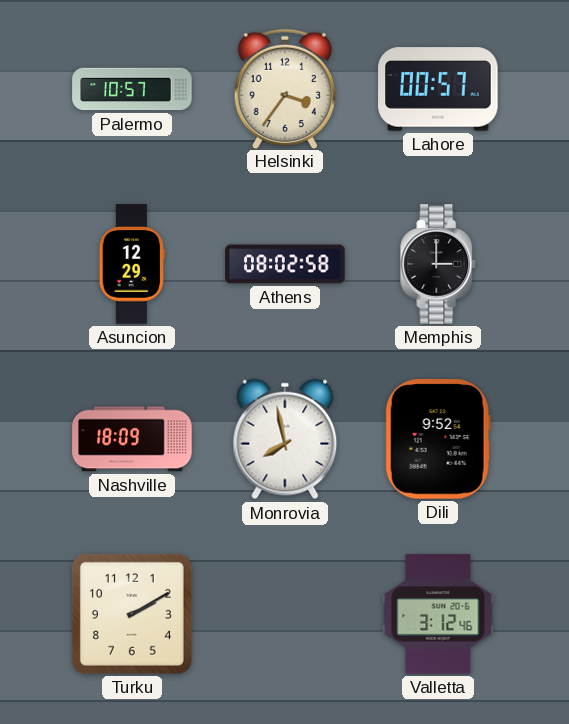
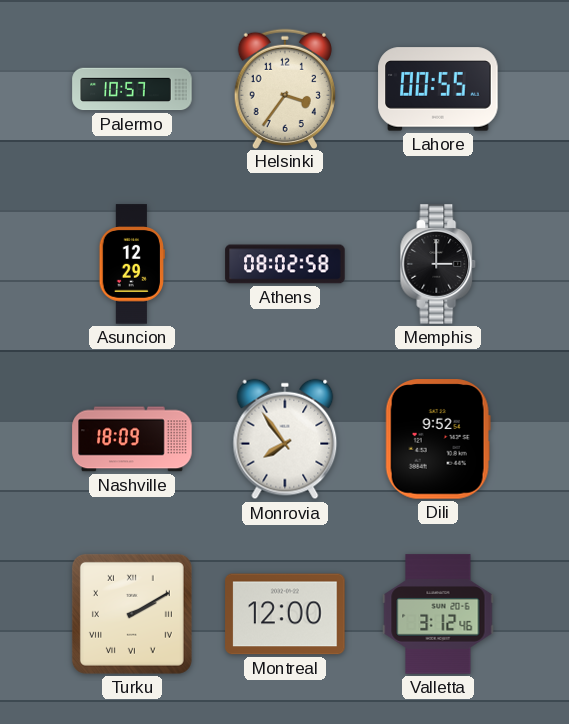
Lahore: 00:57 -> 00:55 (438, 89)
Monrovia: 7:58 -> 7:54 (285, 439)
Turku numerals: Arabic -> Roman (132, 614)
Montreal: none -> 12:00 (285, 614)
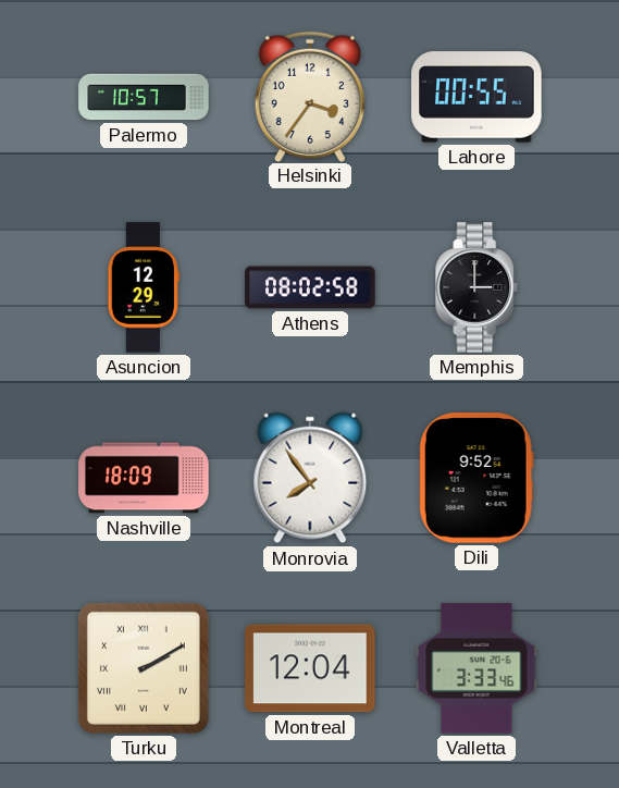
Montreal: 12:00 -> 12:04 (310, 668)
Valletta: 3:12 -> 3:33 (476, 668)
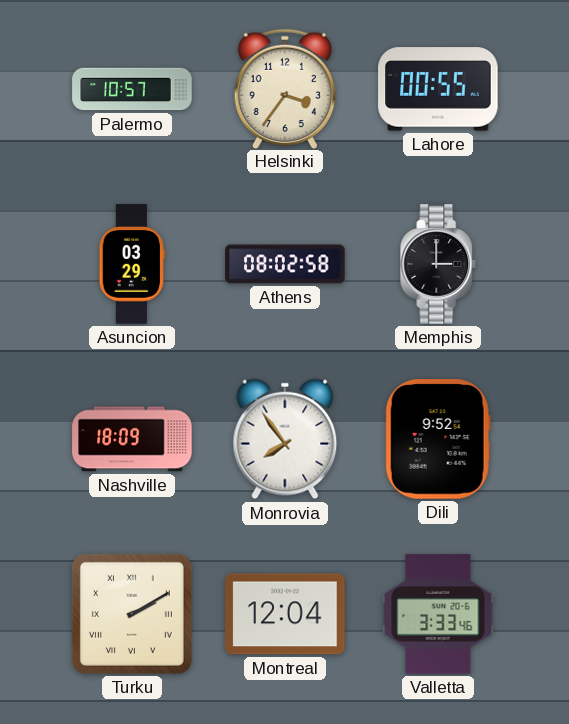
Asuncion: 12:29 -> 03:29 (131, 264)
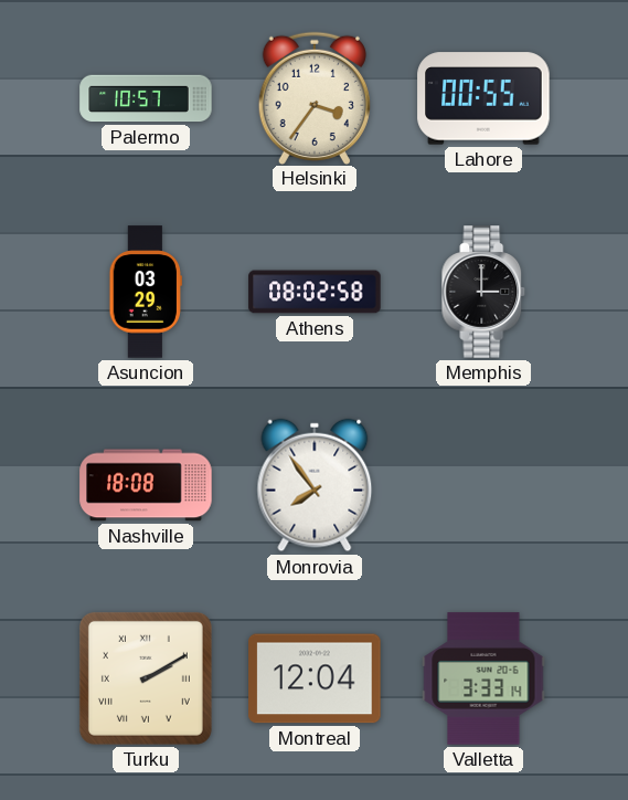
Nashville: 18:09 -> 18:08 (146, 485)
Dili: 9:52 -> none (438, 439)
Valletta: 3:33:46 -> 3:33:14 (483, 678)
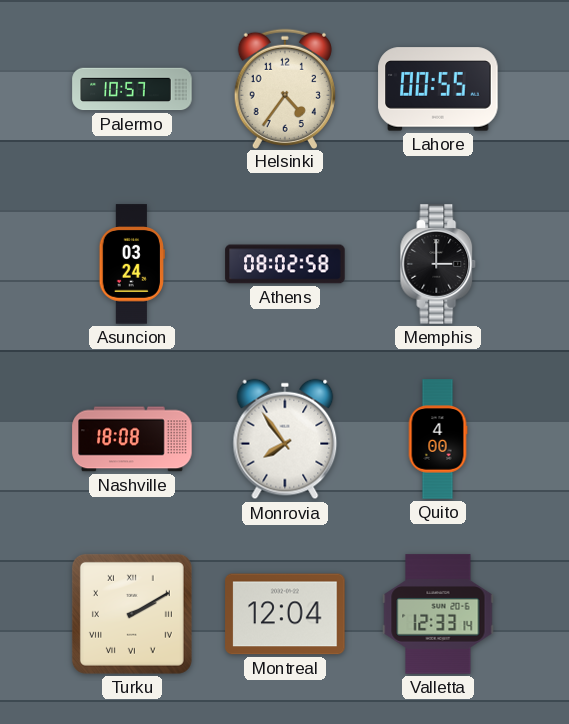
Helsinki: 3:36 -> 4:36 (285, 88)
Asuncion: 03:29 -> 03:24 (131, 264)
Quito: none -> 4:00 (438, 439)
Valletta: 3:33 -> 12:33 (438, 614)
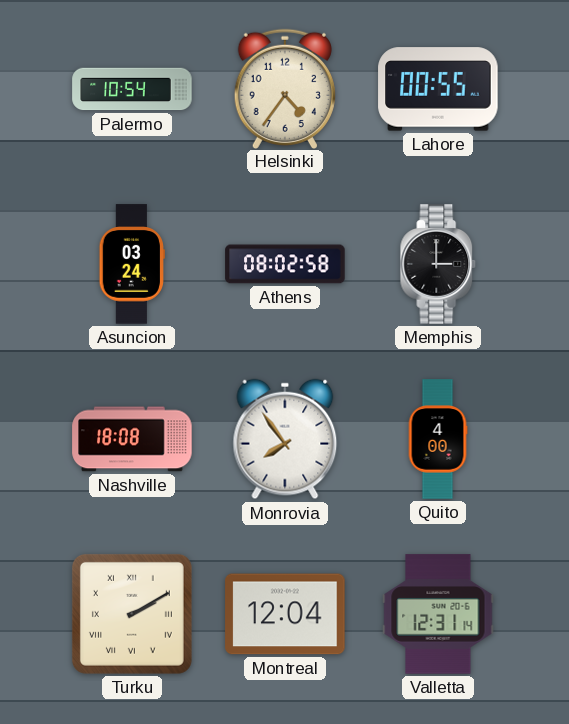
Palermo: 10:57 -> 10:54 (132, 89)
Valletta: 12:33 -> 12:31 (438, 614)
